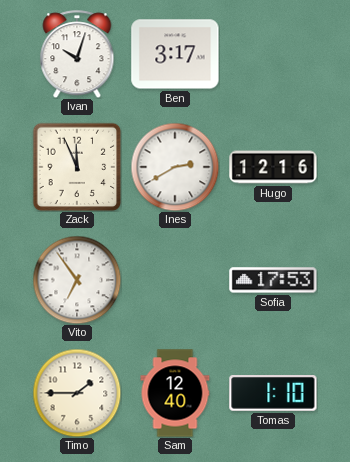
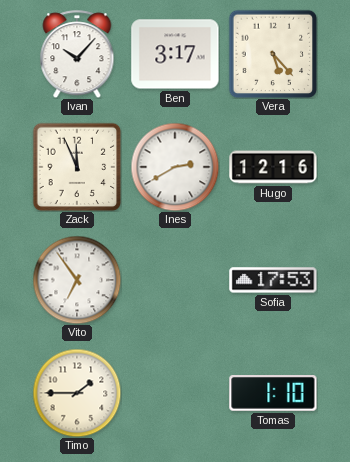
Ivan: 10:03 -> 10:07 (77, 54)
Vera: none -> 5:23 (273, 54)
Sam: 12:40 -> none (175, 393)
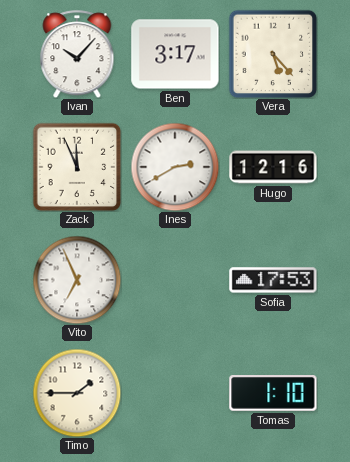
Vito: 6:54 -> 6:56 (77, 280)
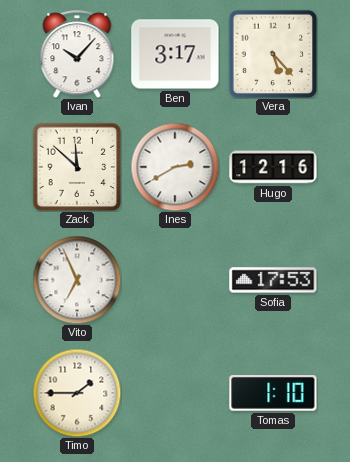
Zack: 11:56 -> 11:52 (77, 167)
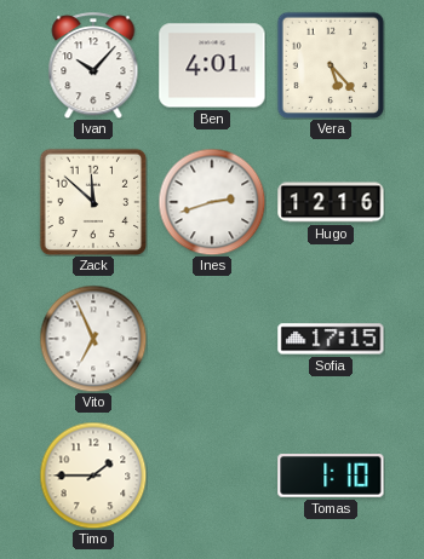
Ben: 3:17 -> 4:01 (212, 65)
Ines: 2:40 -> 2:42 (212, 202)
Sofia: 17:53 -> 17:15 (331, 339)
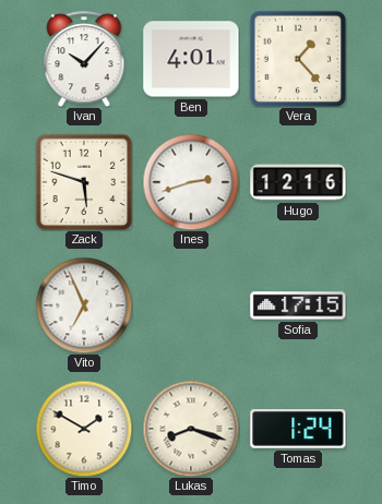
Vera: 5:23 -> 1:23 (298, 59)
Zack: 11:52 -> 5:48 (84, 182)
Timo: 1:45 -> 1:50 (84, 429)
Lukas: none -> 8:18 (191, 429)
Tomas: 1:10 -> 1:24 (298, 430)
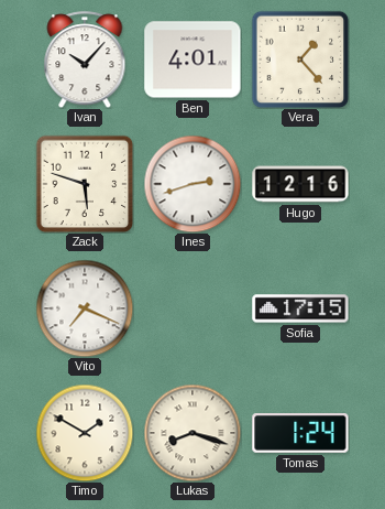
Vito: 6:56 -> 7:19 (85, 308)
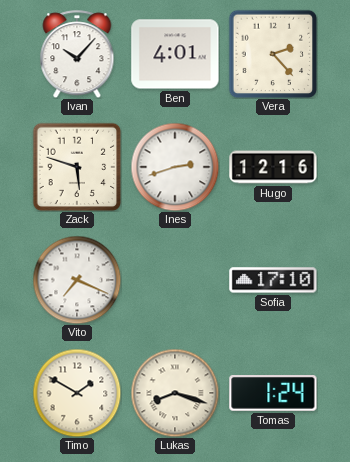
Vera: 1:23 -> 2:23 (273, 54)
Sofia: 17:15 -> 17:10 (273, 280)
